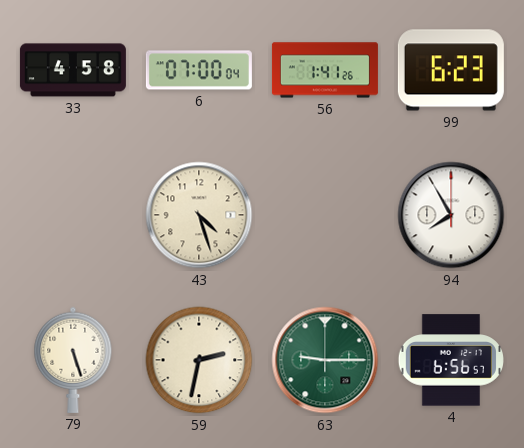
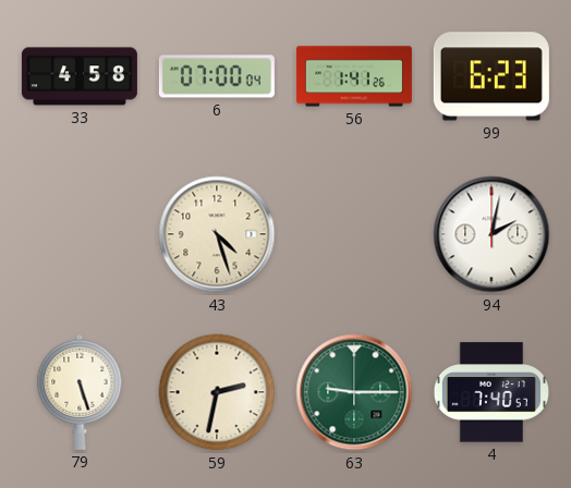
94: 7:55 -> 2:02 (491, 234)
4: 6:56 -> 7:40 (491, 392)
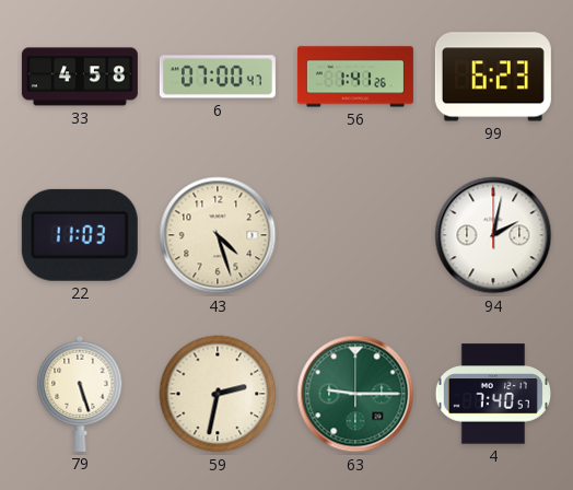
6: 07:00:04 -> 07:00:47 (218, 77)
22: none -> 11:03 (80, 235)
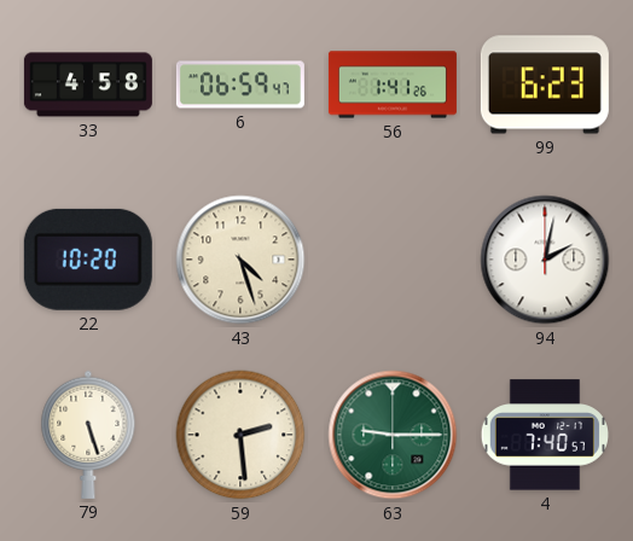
6: 07:00 -> 06:59 (240, 85)
22: 11:03 -> 10:20 (88, 260)
59: 2:32 -> 2:29 (240, 435)
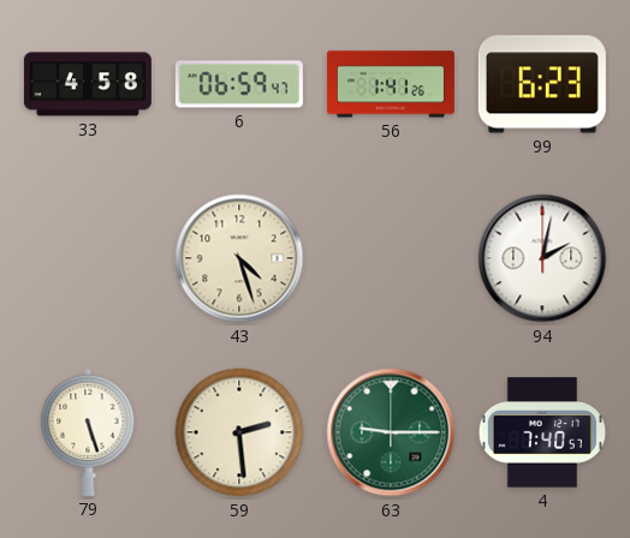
22: 10:20 -> none (88, 260)
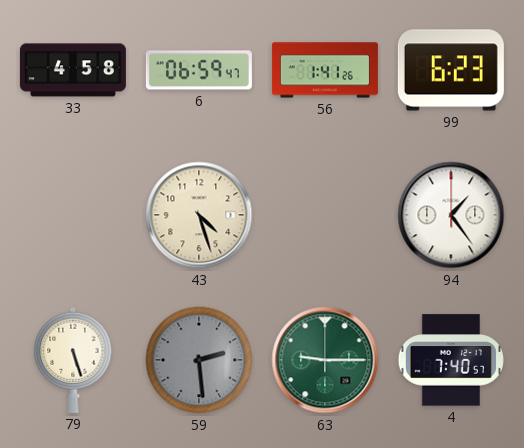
94: 2:02 -> 1:24 (451, 215)
59 dial: cream -> grey (199, 360)
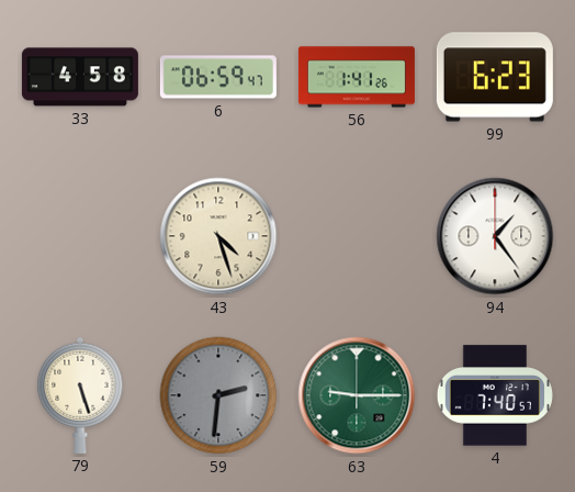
59: 2:29 -> 2:31 (218, 395)
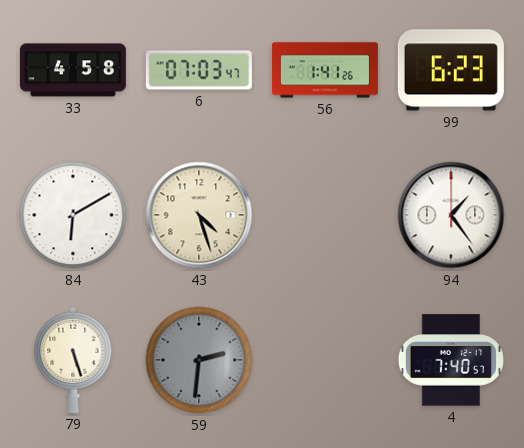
6: 06:59 -> 07:03 (199, 70)
84: none -> 6:10 (73, 215)
63: 9:15 -> none (357, 395)
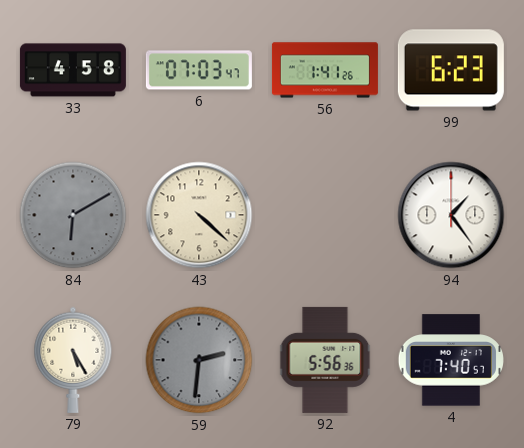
84 dial: white -> grey (73, 215)
43: 4:27 -> 4:22 (199, 215)
79: 5:27 -> 5:25 (73, 360)
92: none -> 5:56 (325, 360)
